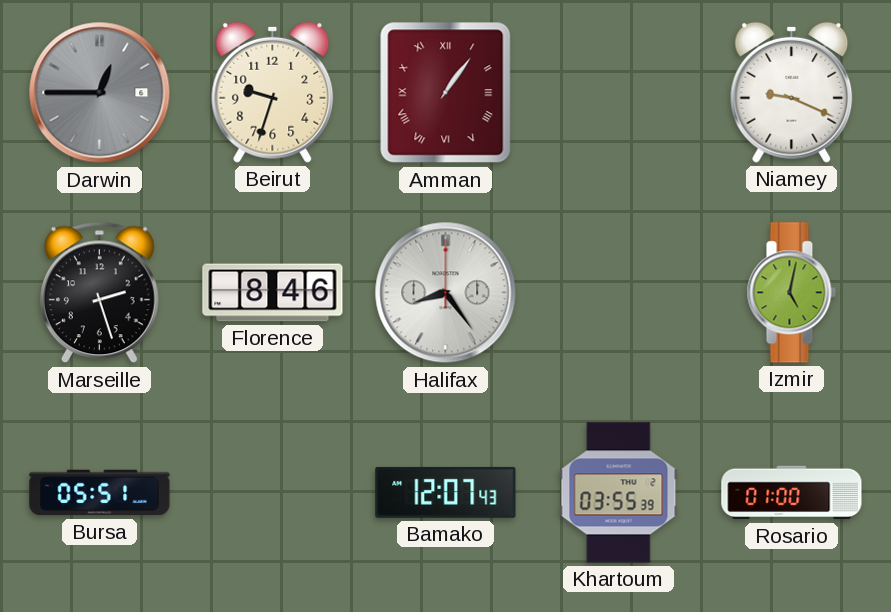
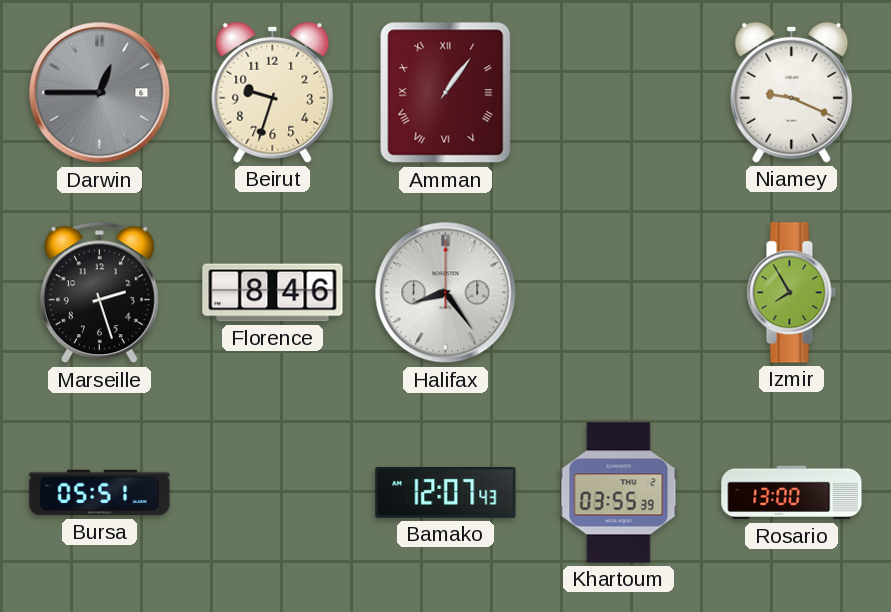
Izmir: 5:02 -> 7:55 (791, 293)
Rosario: 01:00 -> 13:00 (792, 493)
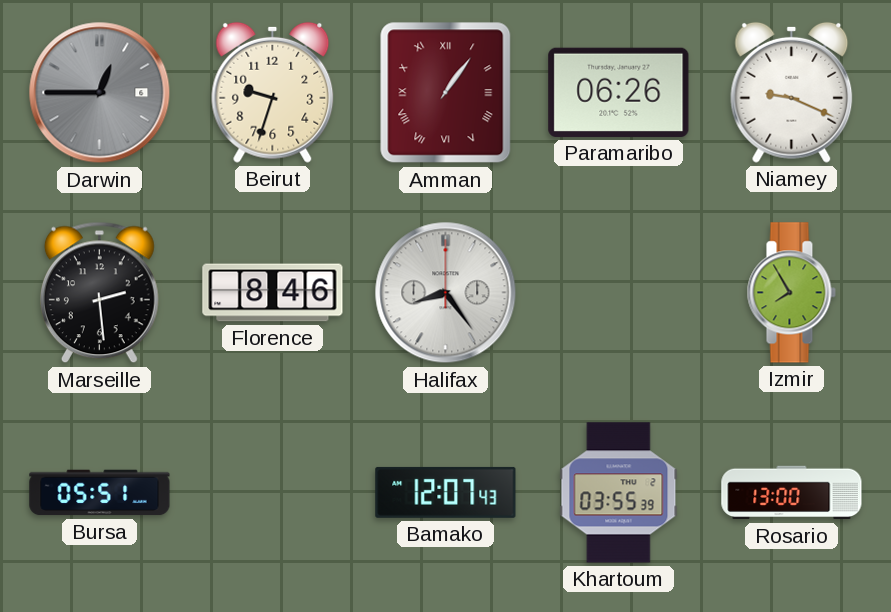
Paramaribo: none -> 06:26 (619, 92)
Marseille: 2:27 -> 2:29 (99, 293)
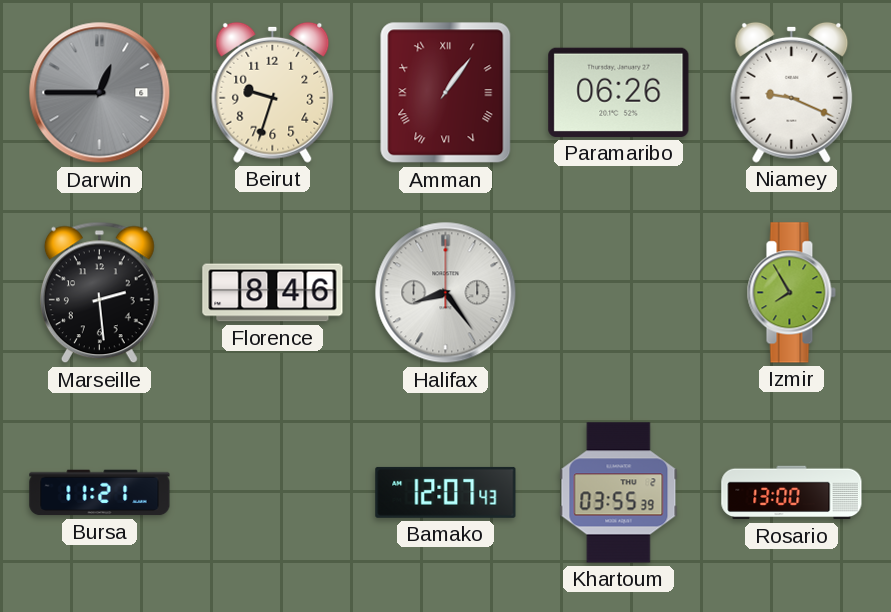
Bursa: 05:51 -> 11:21 (100, 493)
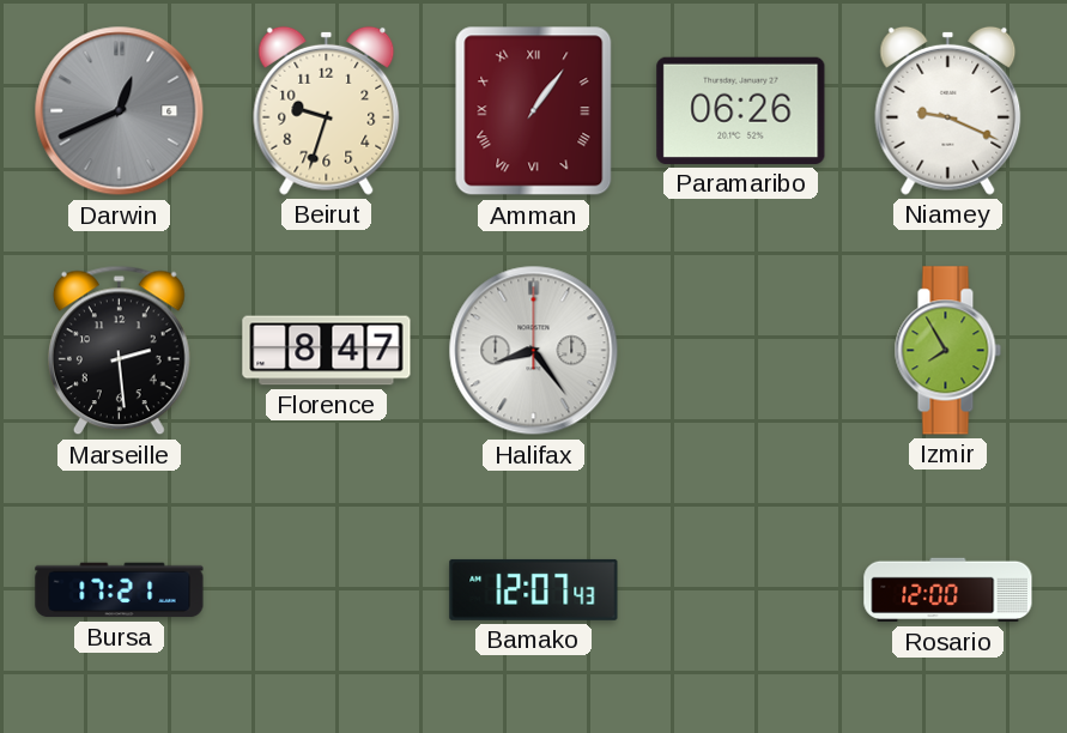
Darwin: 12:45 -> 12:41 (120, 111)
Florence: 8:46 -> 8:47 (327, 351)
Bursa: 11:21 -> 17:21 (120, 590)
Khartoum: 03:55 -> none (619, 493)
Rosario: 13:00 -> 12:00 (948, 590)
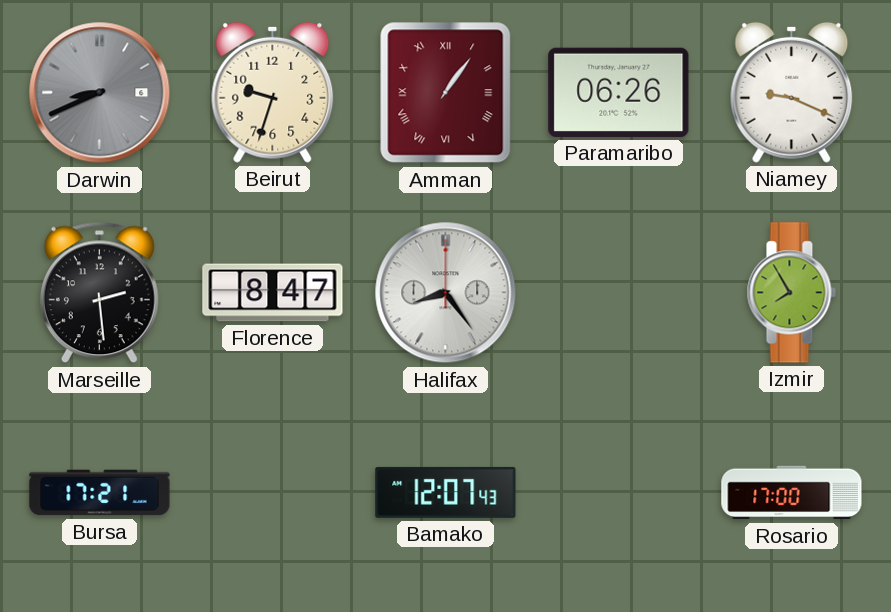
Darwin: 12:41 -> 8:41 (100, 93)
Rosario: 12:00 -> 17:00 (792, 493)
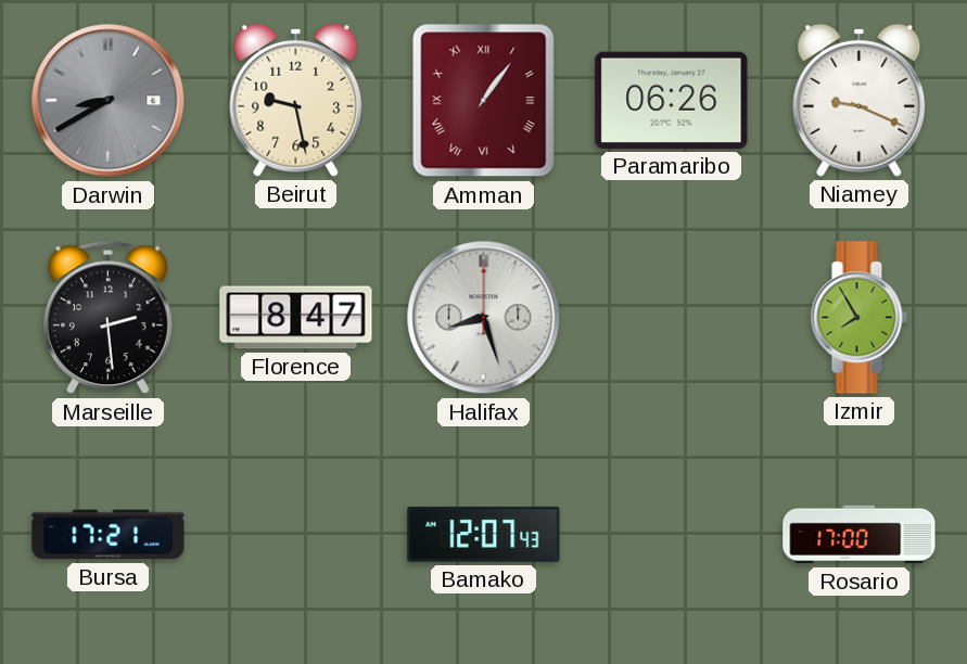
Darwin: 8:41 -> 8:40 (109, 101)
Beirut: 9:33 -> 9:28 (296, 100)
Halifax: 8:24 -> 8:27 (484, 318)
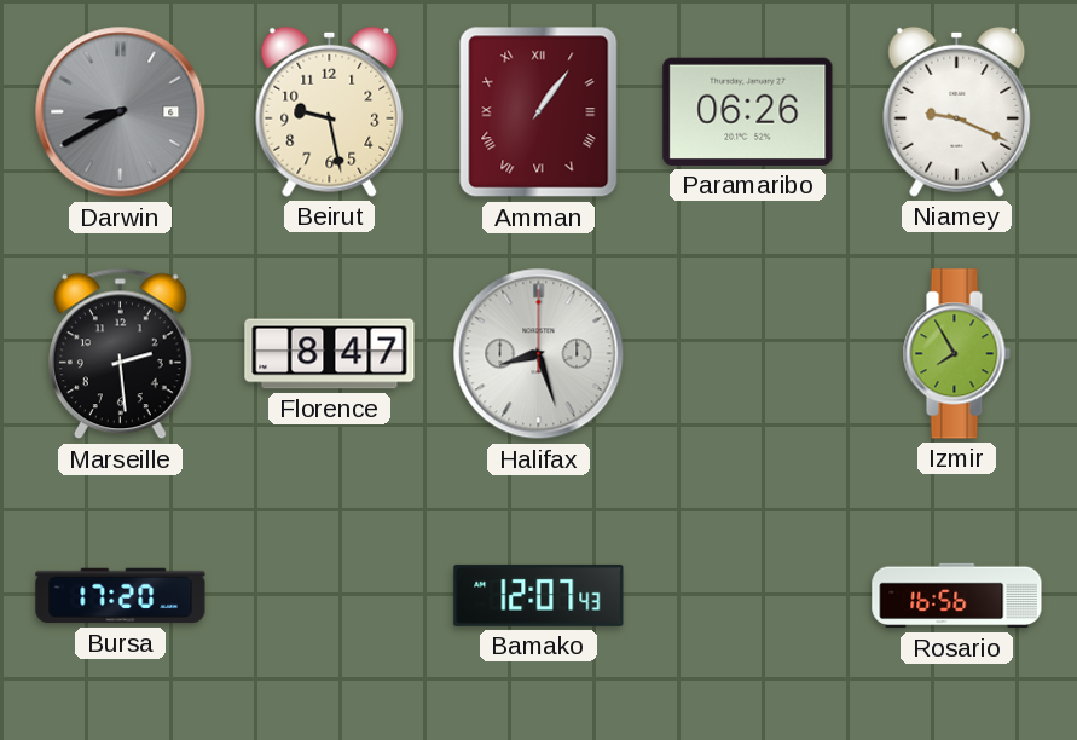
Bursa: 17:21 -> 17:20 (121, 596)
Rosario: 17:00 -> 16:56 (957, 596)
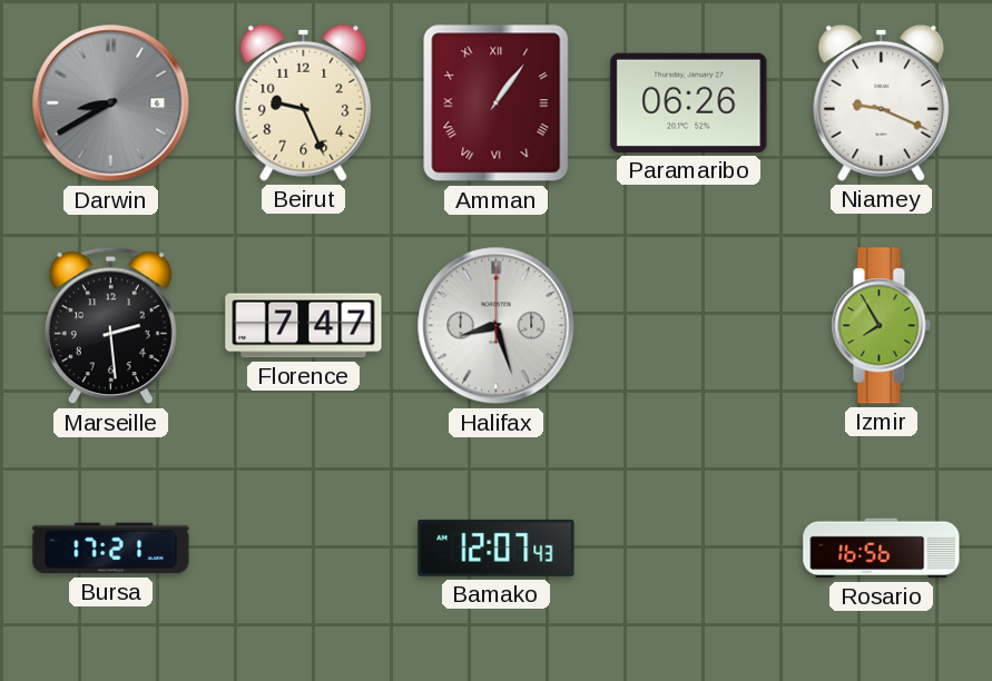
Beirut: 9:28 -> 9:26 (304, 102)
Florence: 8:47 -> 7:47 (304, 326)
Bursa: 17:20 -> 17:21 (111, 549)
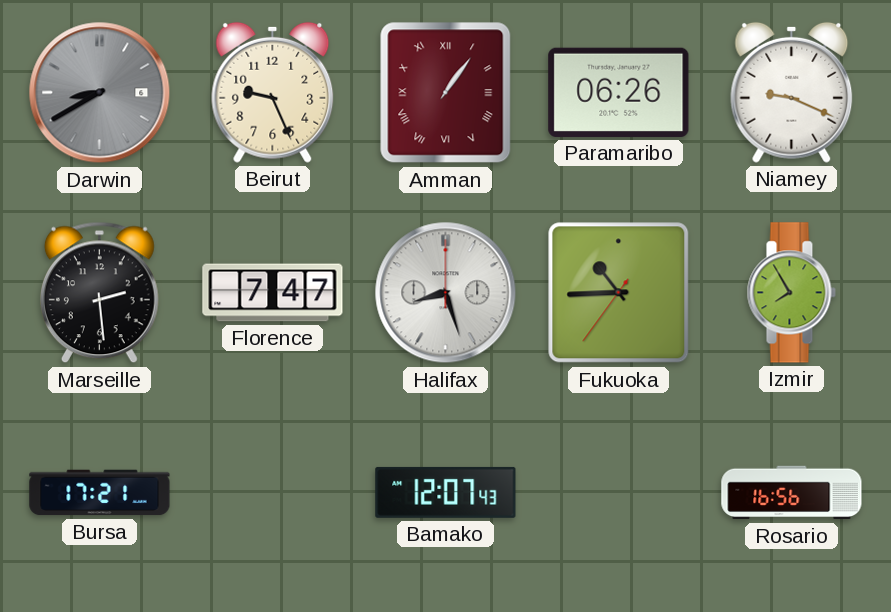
Fukuoka: none -> 10:44 (619, 293)
